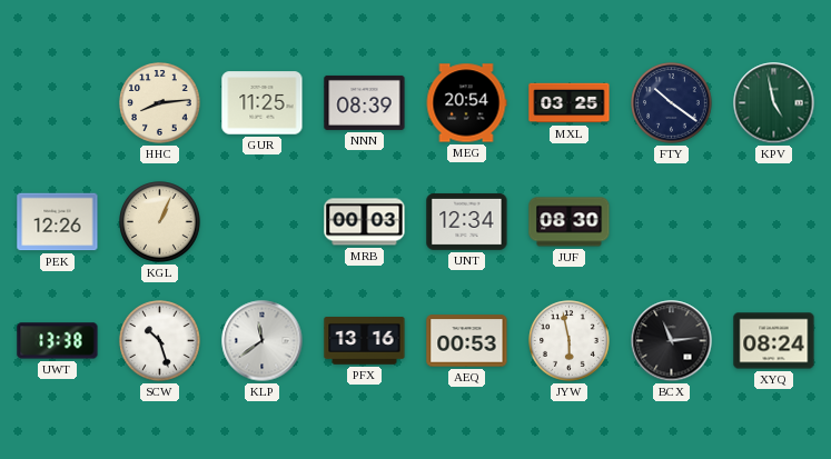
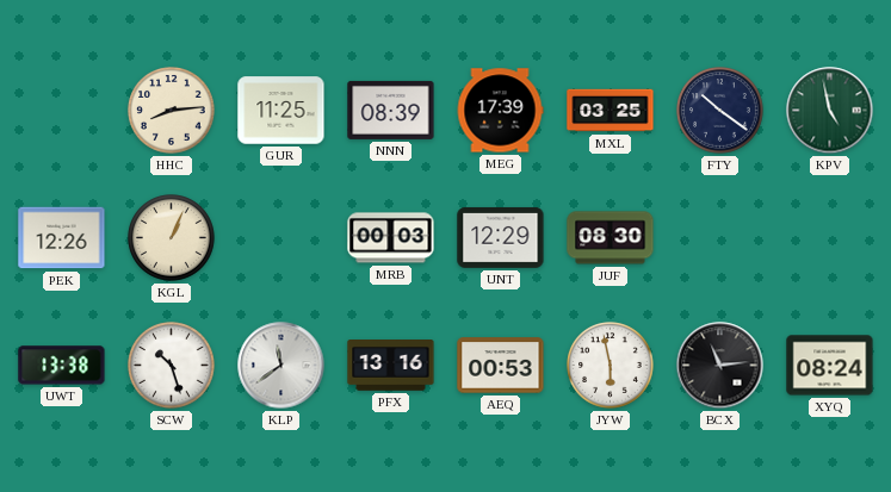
MEG: 20:54 -> 17:39 (500, 111)
UNT: 12:34 -> 12:29 (501, 237)
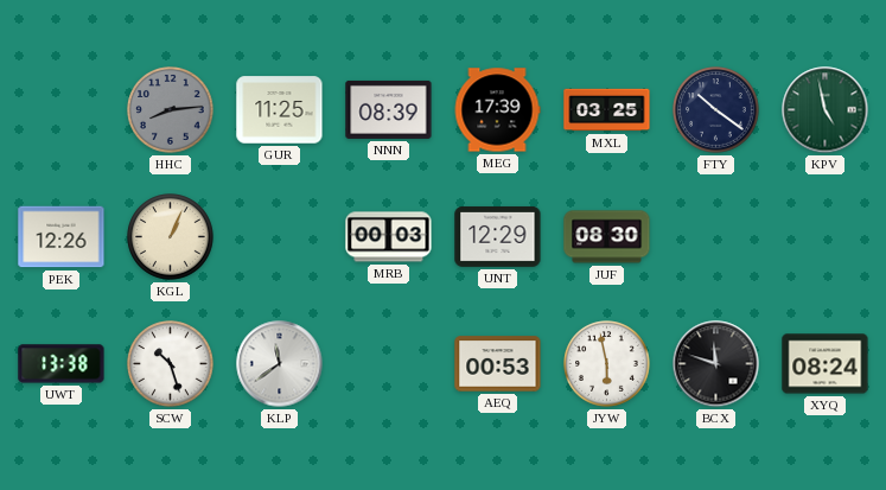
HHC dial: cream -> grey (171, 110)
PFX: 13:16 -> none (391, 366)
BCX: 11:14 -> 11:48 (716, 364)
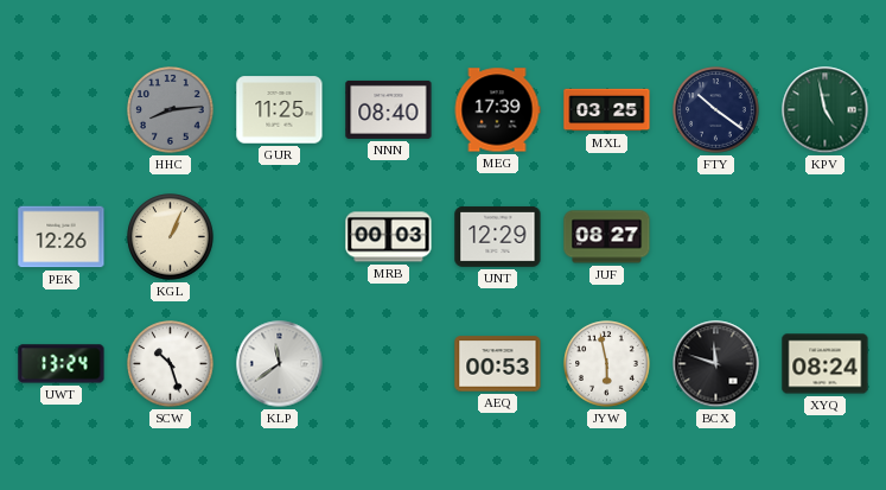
NNN: 08:39 -> 08:40 (389, 109)
JUF: 08:30 -> 08:27 (607, 237)
UWT: 13:38 -> 13:24 (62, 364)
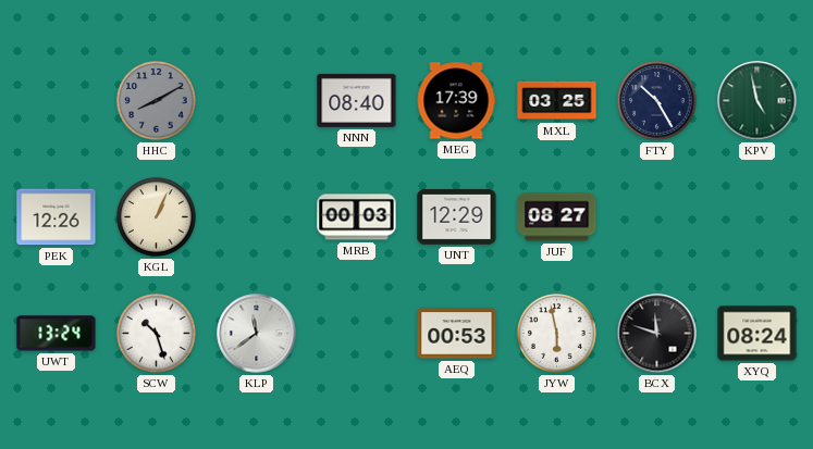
HHC: 8:14 -> 8:10 (157, 101)
GUR: 11:25 -> none (280, 110)
FTY: 10:21 -> 10:25 (657, 101)
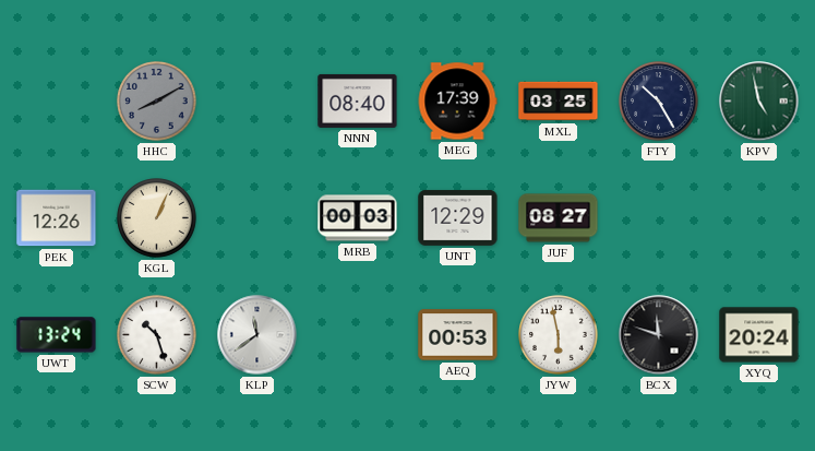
XYQ: 08:24 -> 20:24 (759, 335)
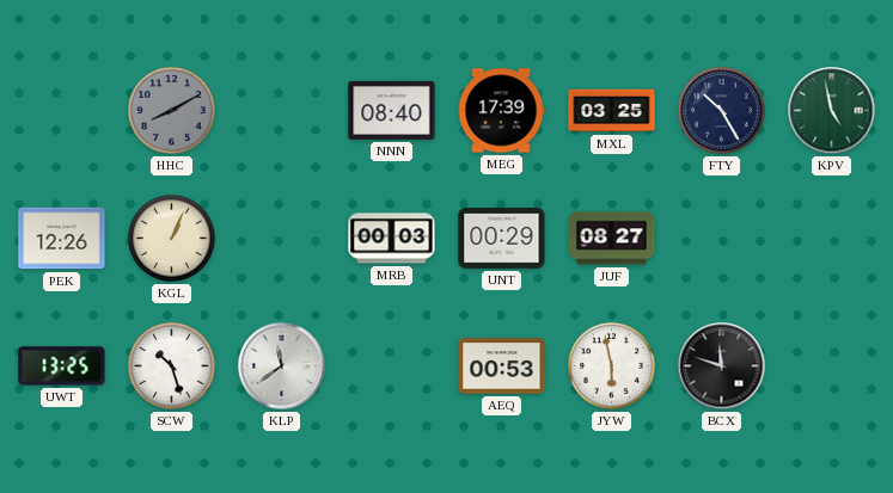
UNT: 12:29 -> 00:29 (502, 238)
UWT: 13:24 -> 13:25 (62, 366)
XYQ: 20:24 -> none (759, 335)
